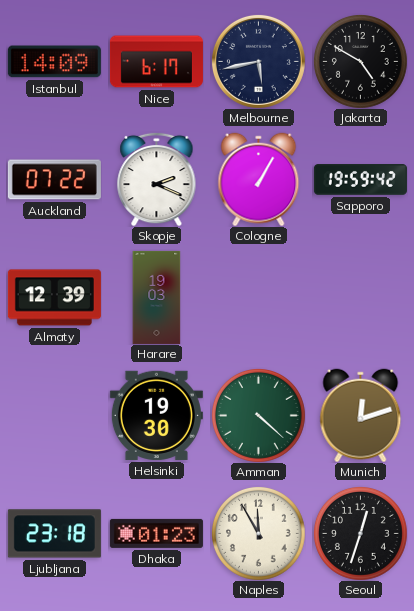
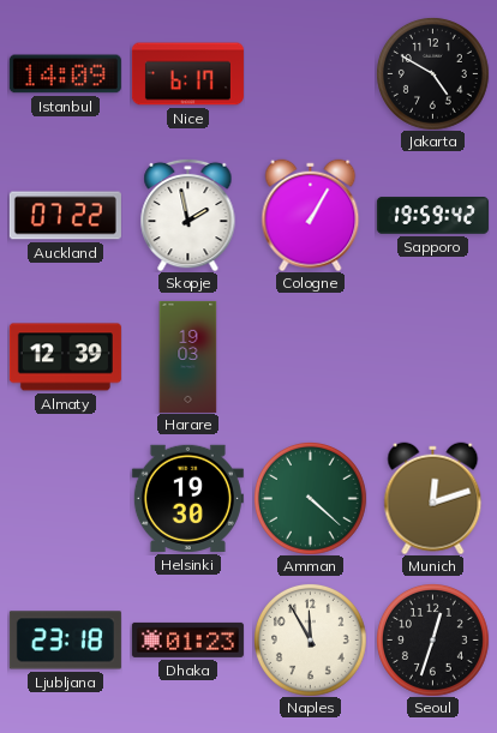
Melbourne: 5:43 -> none (258, 61)
Skopje: 2:19 -> 1:58 (188, 215)
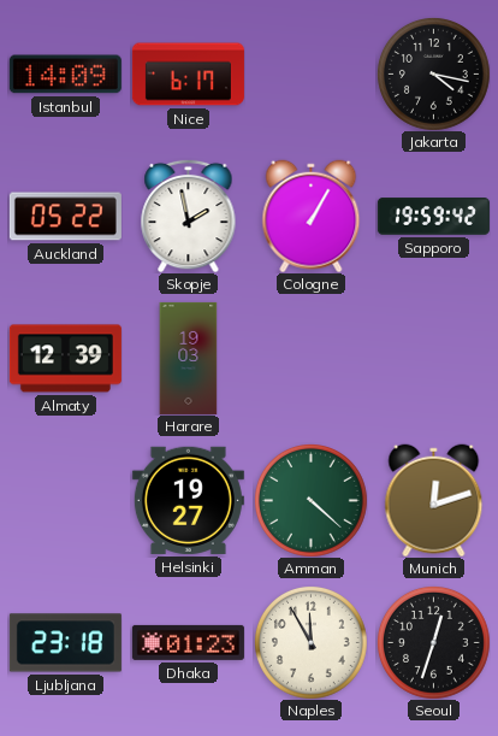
Jakarta: 4:50 -> 4:17 (434, 75)
Auckland: 07:22 -> 05:22 (65, 217)
Helsinki: 19:30 -> 19:27 (188, 500)
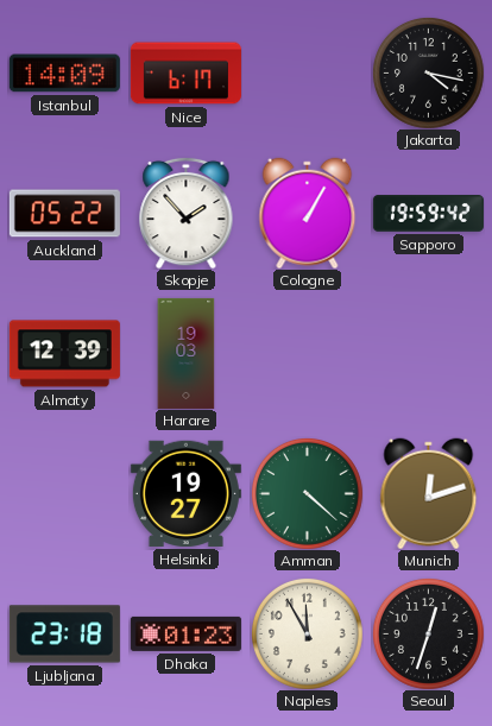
Skopje: 1:58 -> 1:53 (187, 213)
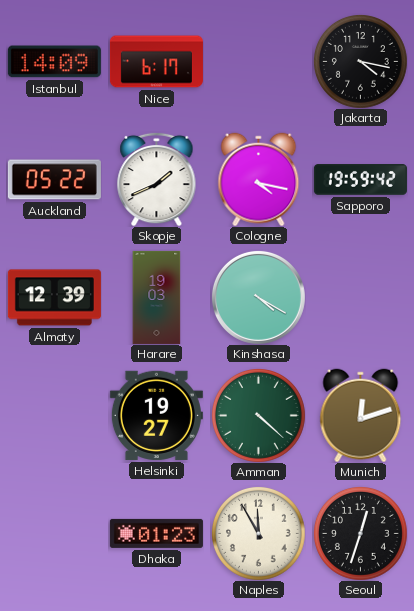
Skopje: 1:53 -> 1:41 (157, 179)
Cologne: 1:05 -> 4:17 (259, 179)
Kinshasa: none -> 4:20 (258, 297)
Ljubljana: 23:18 -> none (64, 635)
